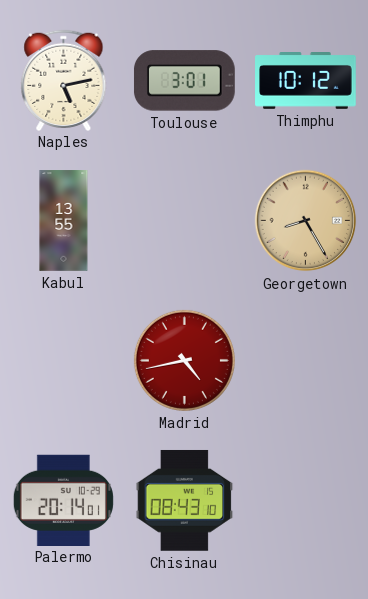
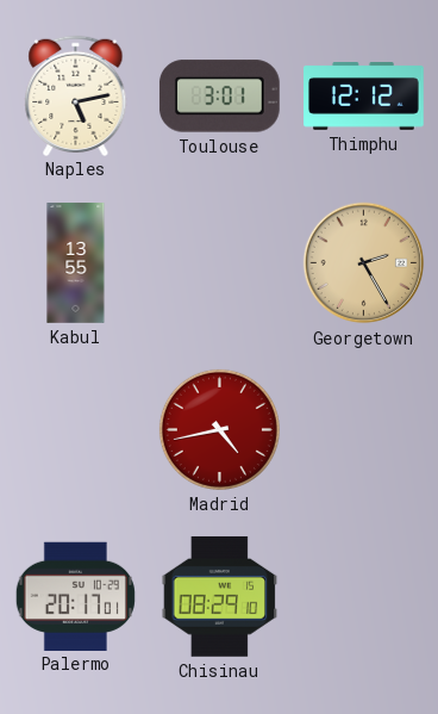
Thimphu: 10:12 -> 12:12 (364, 97)
Georgetown: 8:25 -> 2:25 (364, 263)
Palermo: 20:14 -> 20:17 (75, 596)
Chisinau: 08:43 -> 08:29 (220, 596)
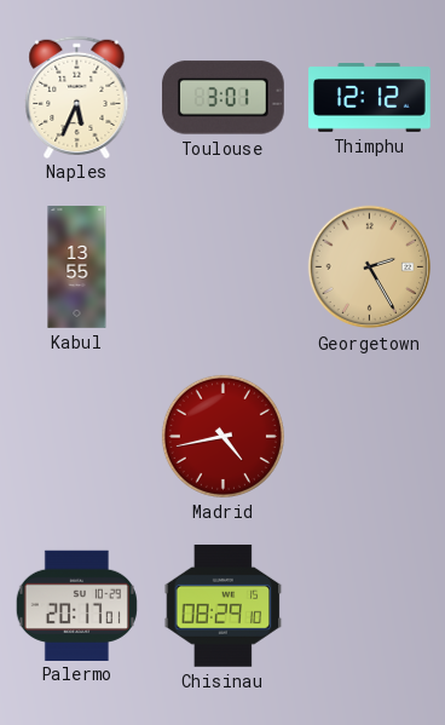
Naples: 5:13 -> 5:34 (77, 97)
